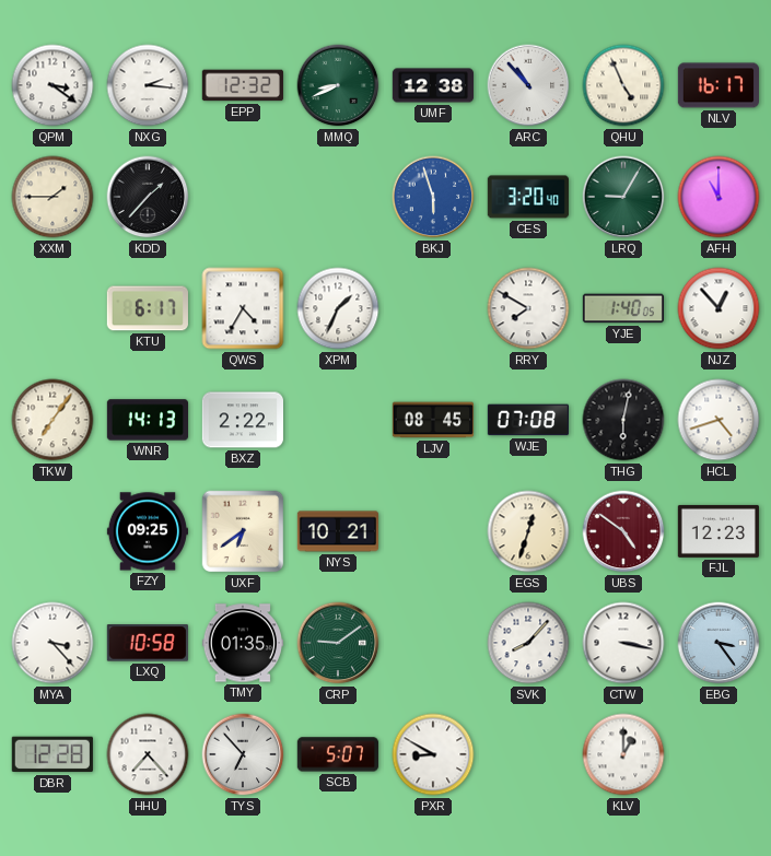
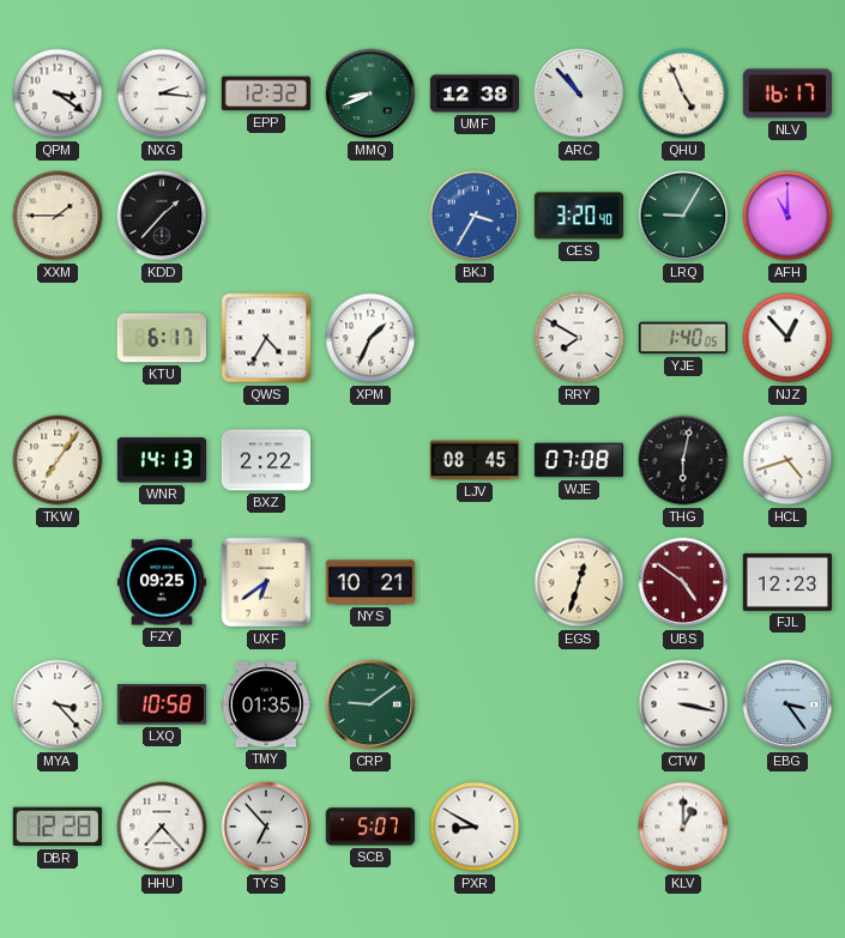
BKJ: 5:57 -> 3:35 (475, 216)
SVK: 8:07 -> none (528, 643)
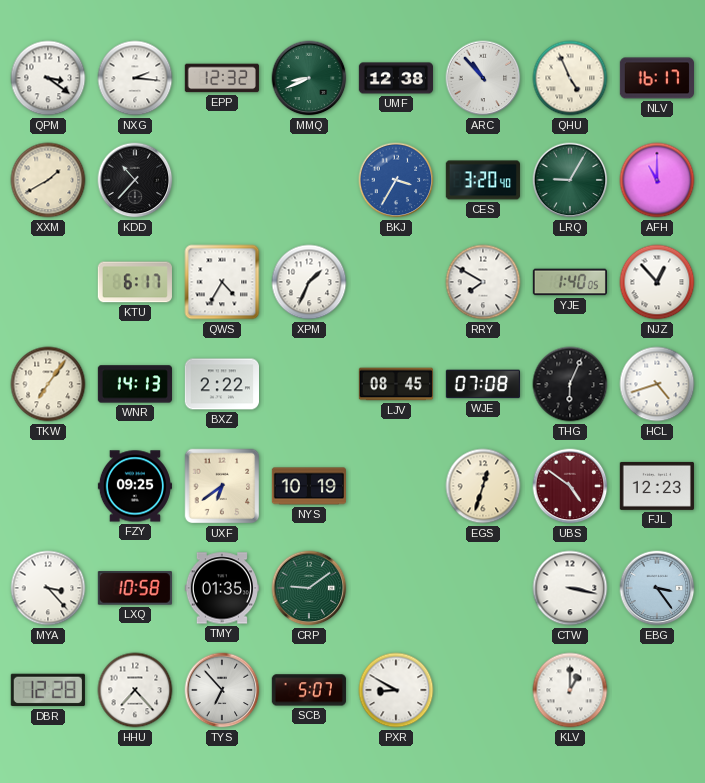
XXM: 1:45 -> 1:40 (48, 180)
KDD: 1:37 -> 10:37 (135, 180)
THG: 6:02 -> 6:04 (570, 384)
NYS: 10:21 -> 10:19 (308, 486)
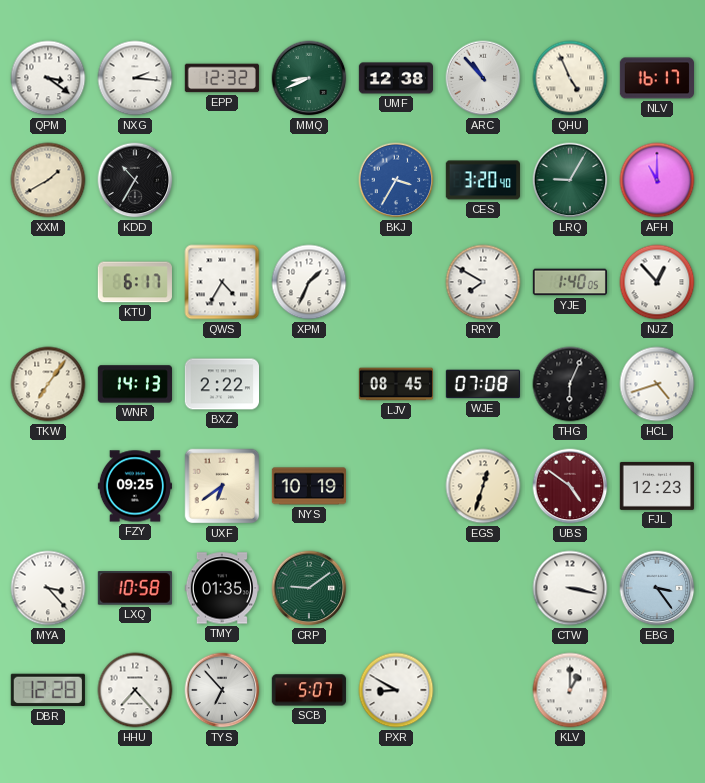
KDD: 10:37 -> 10:35 (135, 180)
